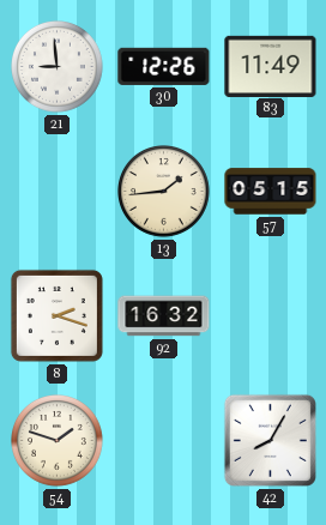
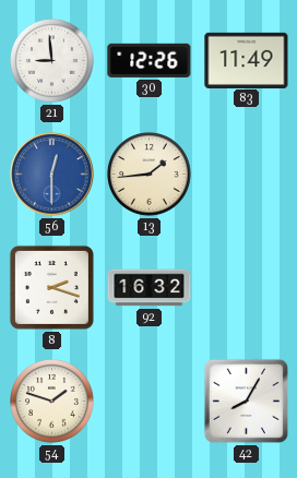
56: none -> 12:30 (52, 175)
57: 05:15 -> none (271, 192)
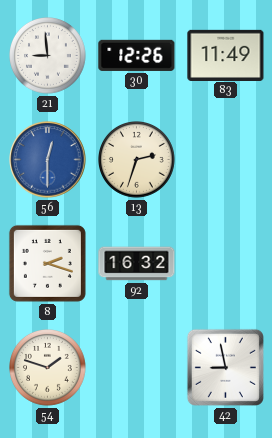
13: 1:44 -> 2:33 (137, 160)
42: 8:05 -> 8:58 (225, 367)
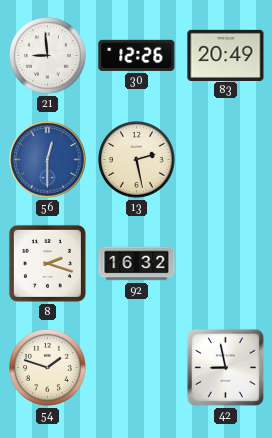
83: 11:49 -> 20:49 (226, 55)
13: 2:33 -> 2:28 (137, 160)
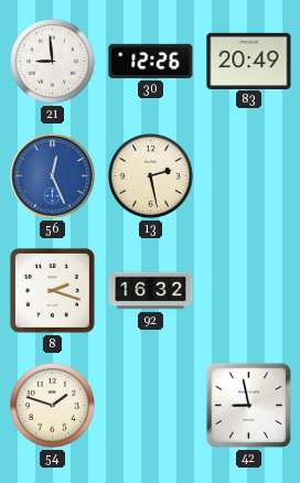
56: 12:30 -> 12:26 (53, 176)
